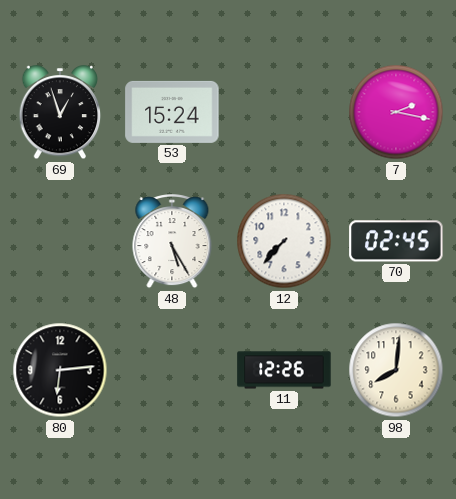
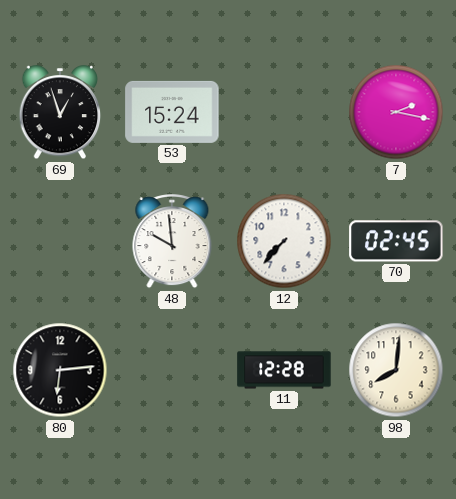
48: 5:25 -> 9:59 (172, 242)
11: 12:26 -> 12:28 (284, 370)
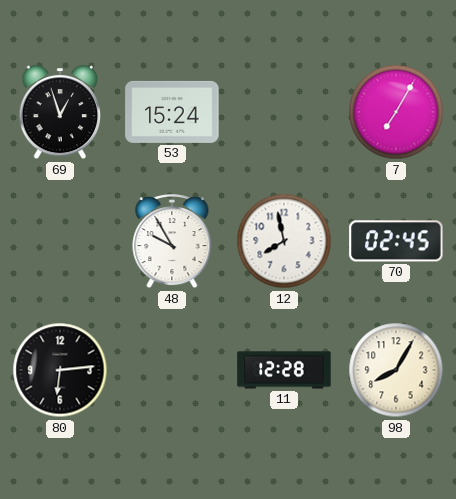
7: 2:17 -> 7:05 (396, 112)
48: 9:59 -> 9:55 (172, 242)
12: 7:37 -> 7:58 (284, 241)
98: 8:01 -> 8:05 (396, 370)
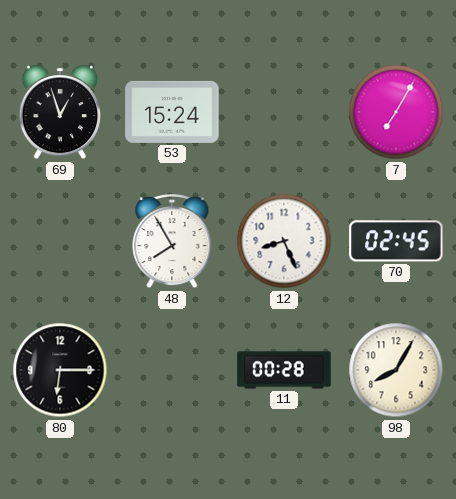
48: 9:55 -> 7:55 (172, 242)
12: 7:58 -> 8:26 (284, 241)
80: 6:14 -> 6:15 (60, 370)
11: 12:28 -> 00:28 (284, 370)
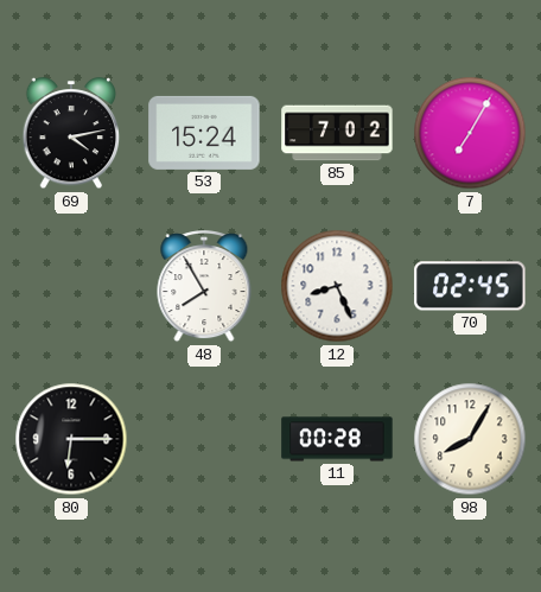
69: 12:57 -> 4:13 (71, 134)
85: none -> 7:02 (337, 133)
